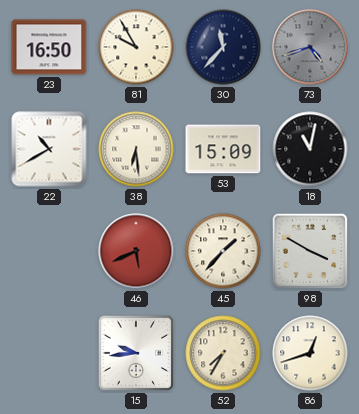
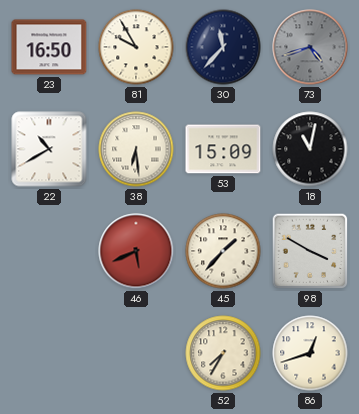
15: 9:44 -> none (136, 353)
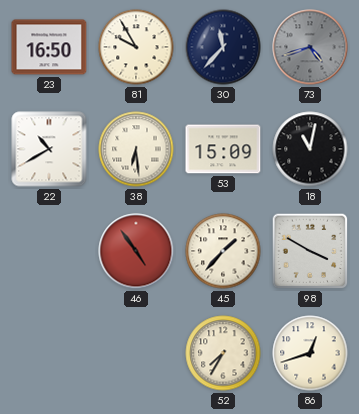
46: 5:41 -> 4:54 (136, 251)
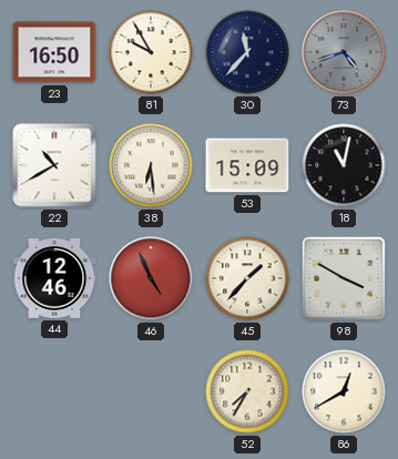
44: none -> 12:46 (54, 278)
46: 4:54 -> 4:56 (151, 278)
86: 12:42 -> 12:40 (344, 391)
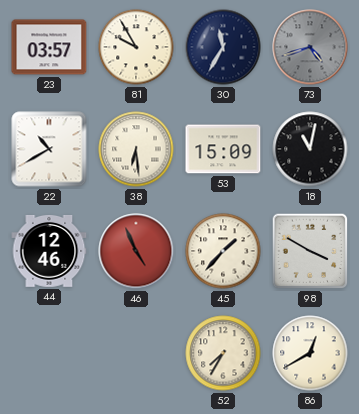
23: 16:50 -> 03:57 (49, 47)
30: 11:37 -> 11:35 (223, 47)
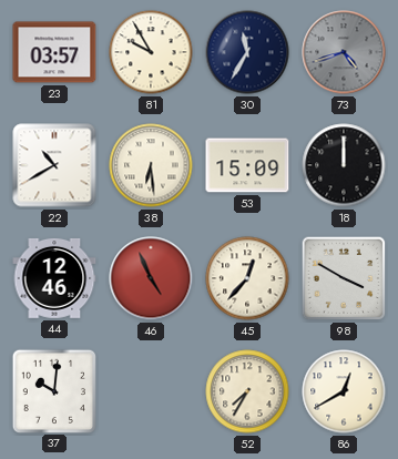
18: 11:02 -> 12:00 (344, 165)
45: 1:37 -> 12:37 (247, 278)
37: none -> 10:01 (53, 390)
